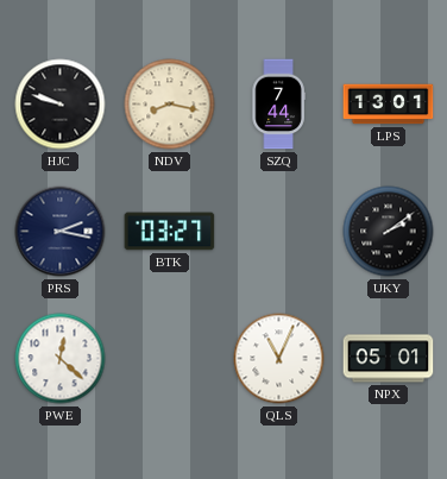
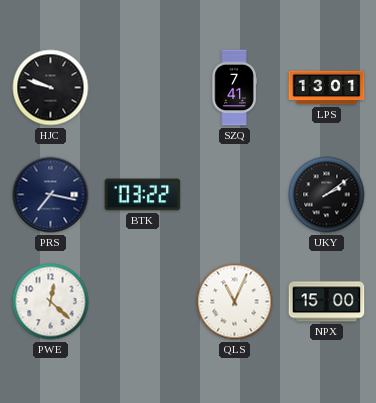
NDV: 8:17 -> none (170, 105)
SZQ: 7:44 -> 7:41 (234, 88)
PRS: 2:17 -> 7:17 (51, 195)
BTK: 03:27 -> 03:22 (143, 195)
NPX: 05:01 -> 15:00 (327, 302)
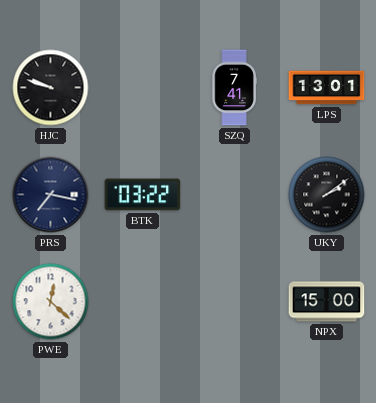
QLS: 11:04 -> none (235, 302)
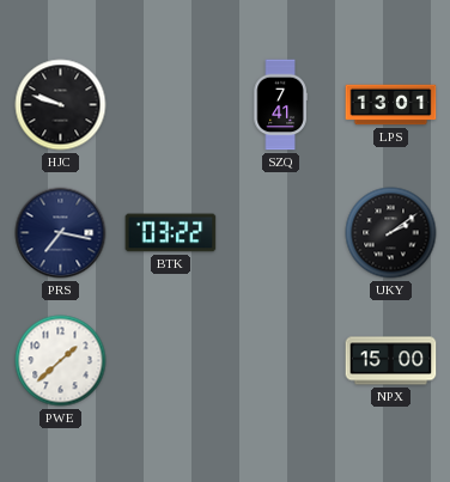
PWE: 12:22 -> 1:38 (61, 361)
